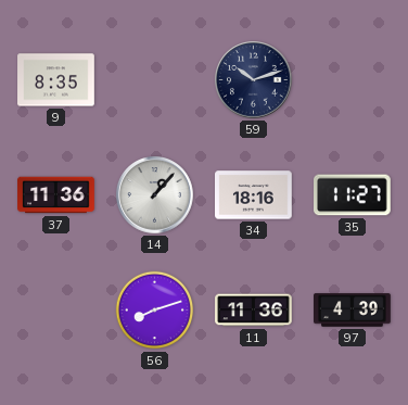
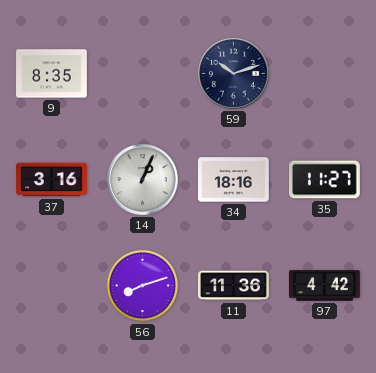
37: 11:36 -> 3:16 (52, 180)
14: 1:07 -> 1:04 (143, 180)
97: 4:39 -> 4:42 (325, 286)
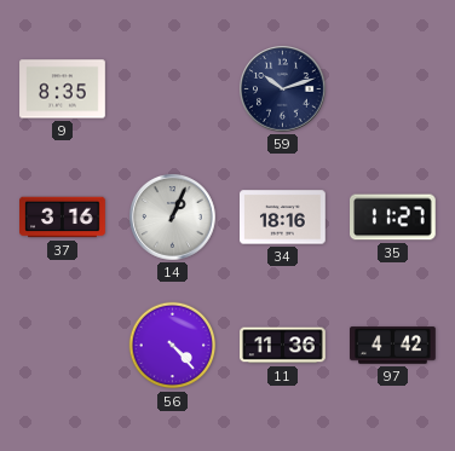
56: 8:12 -> 4:23 (173, 346)
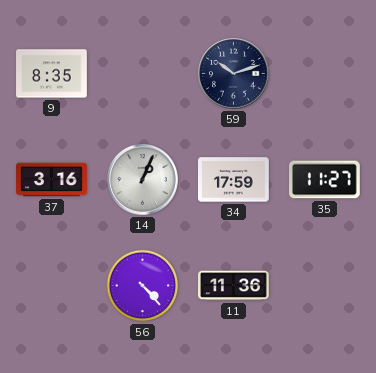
34: 18:16 -> 17:59 (234, 180)
97: 4:42 -> none (393, 346)
